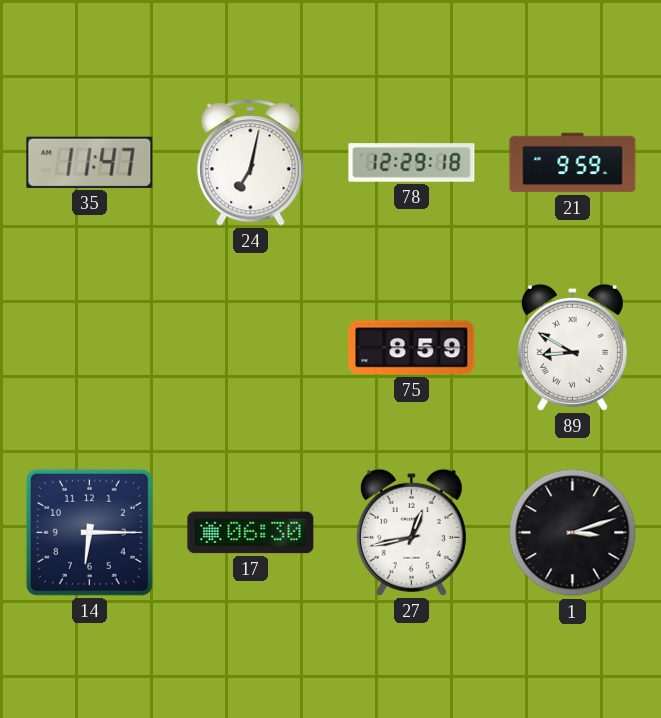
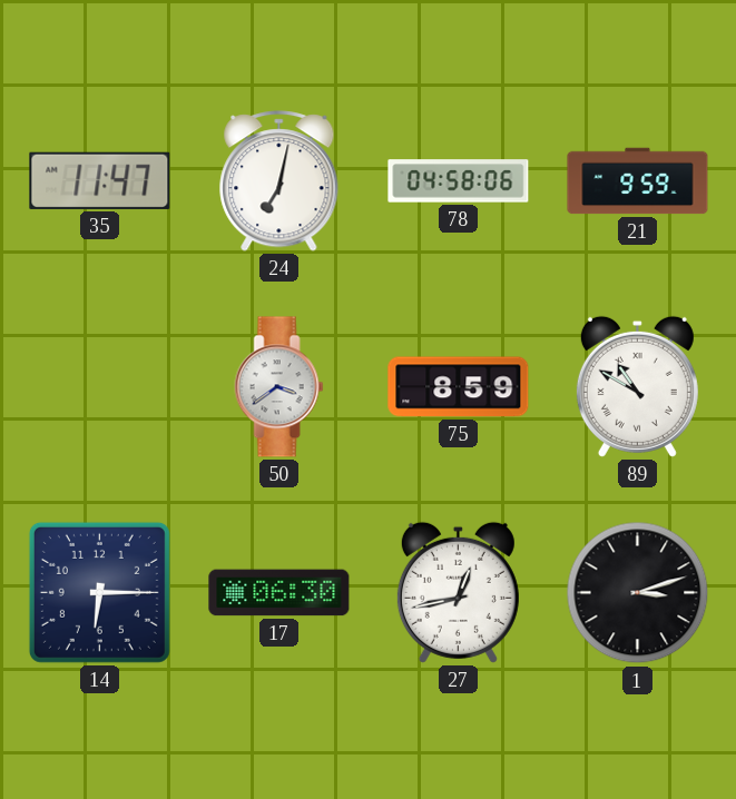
78: 12:29 -> 04:58 (459, 181)
50: none -> 3:39 (279, 387)
89: 8:50 -> 10:50 (637, 386)
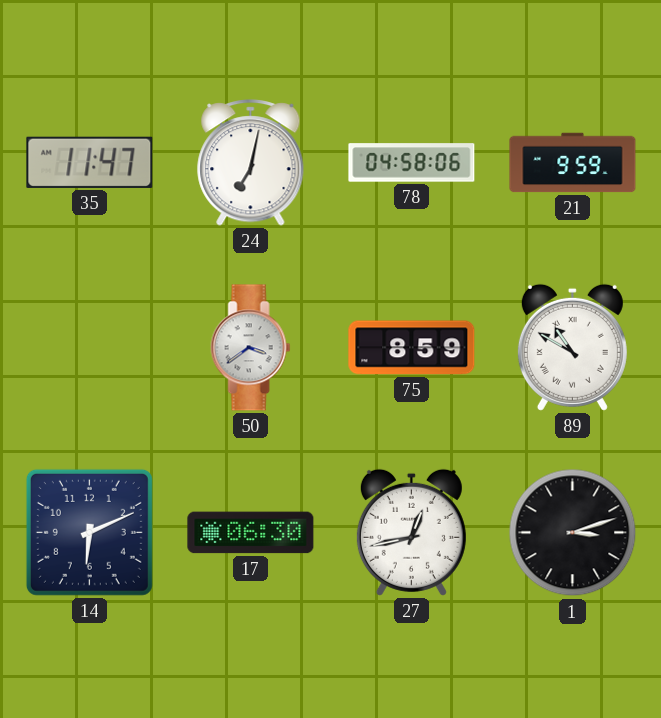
14: 6:15 -> 6:11 (89, 532)
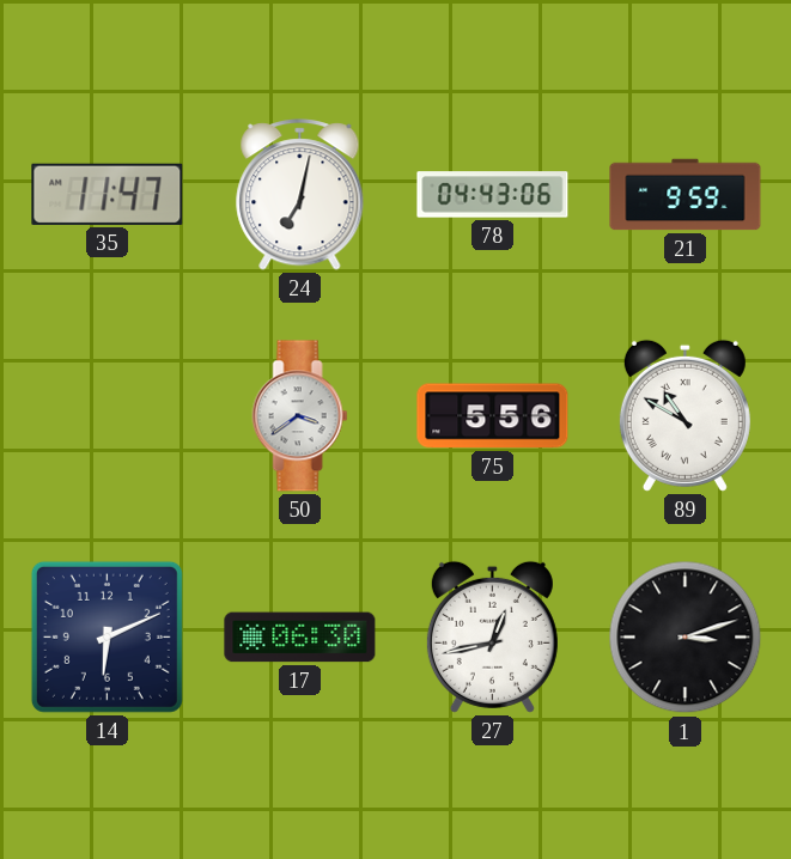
78: 04:58 -> 04:43 (493, 195)
75: 8:59 -> 5:56 (493, 416)
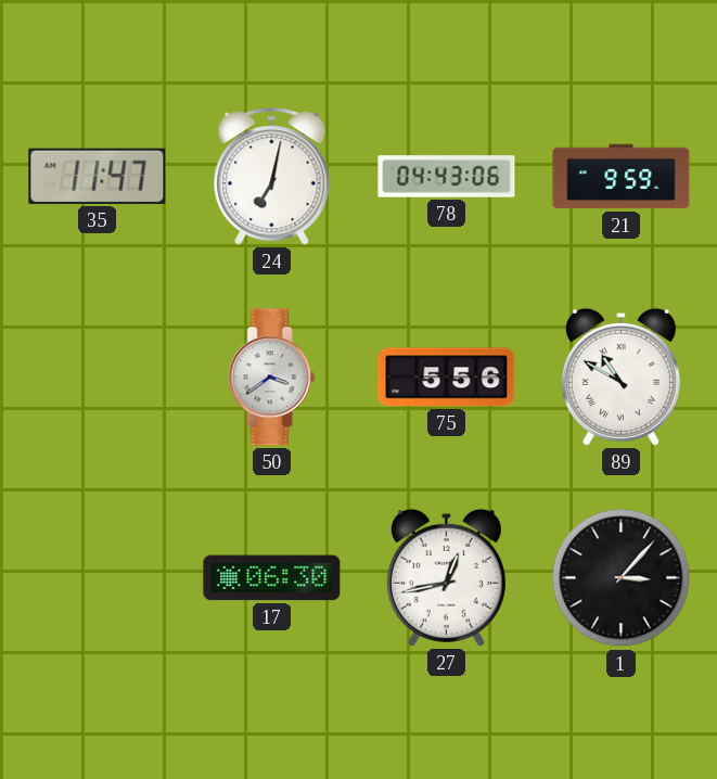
14: 6:11 -> none (107, 636)
1: 3:12 -> 3:07 (622, 578)
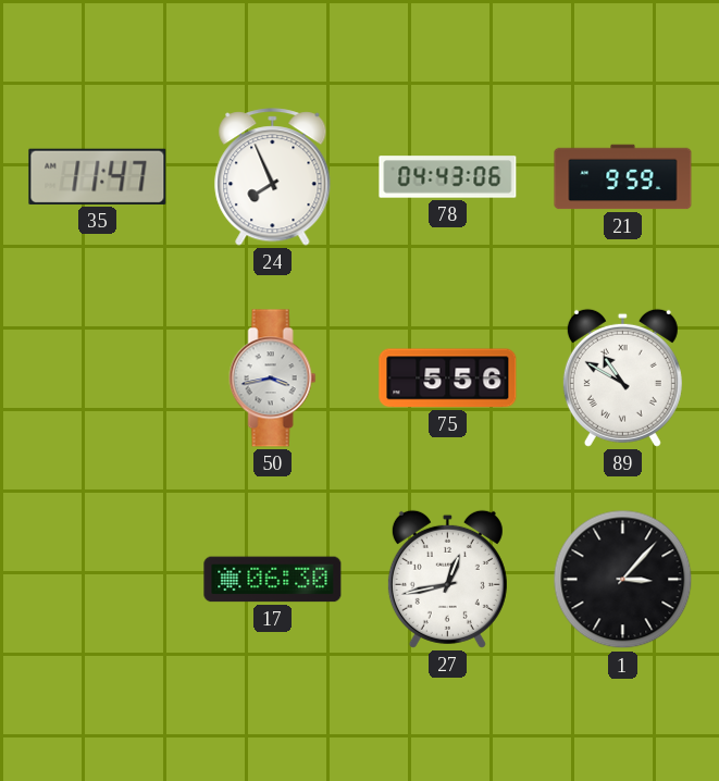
24: 7:02 -> 7:56 (273, 177)
50: 3:39 -> 3:43 (273, 379)
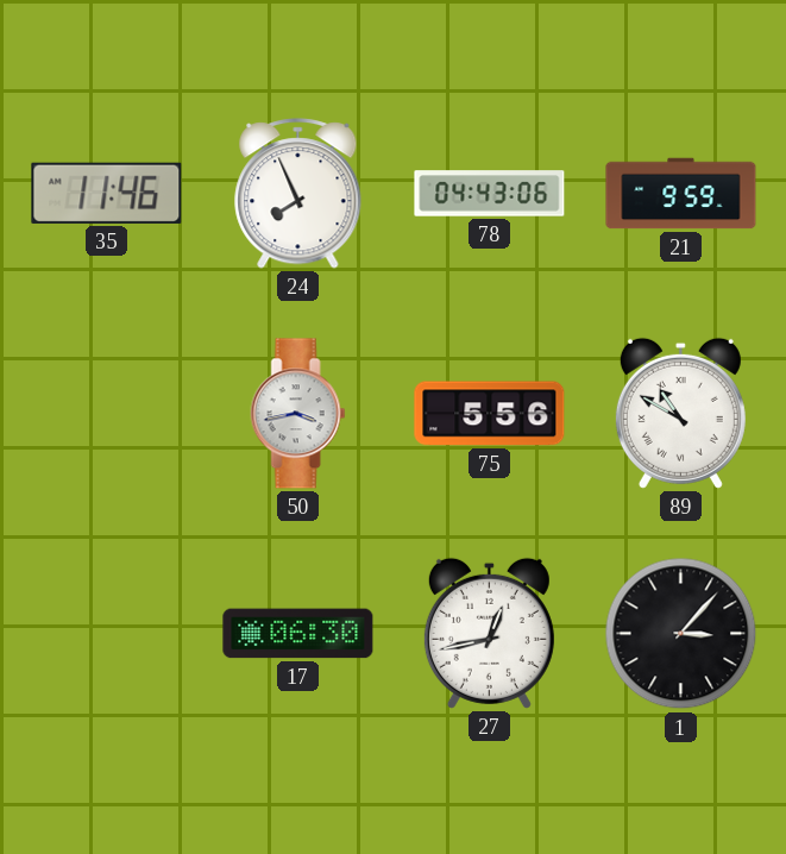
35: 11:47 -> 11:46 (107, 193)
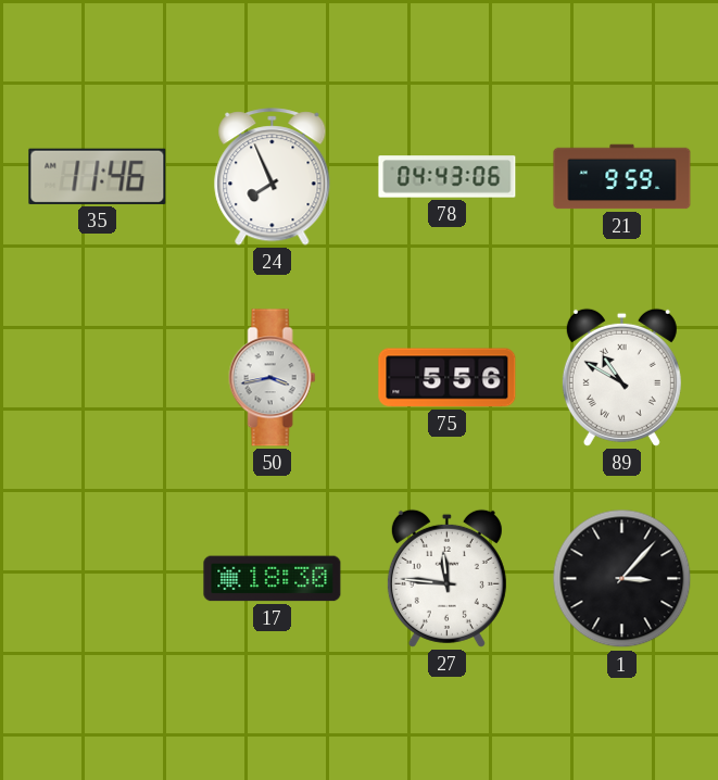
17: 06:30 -> 18:30 (273, 579)
27: 12:43 -> 11:46 (446, 578)
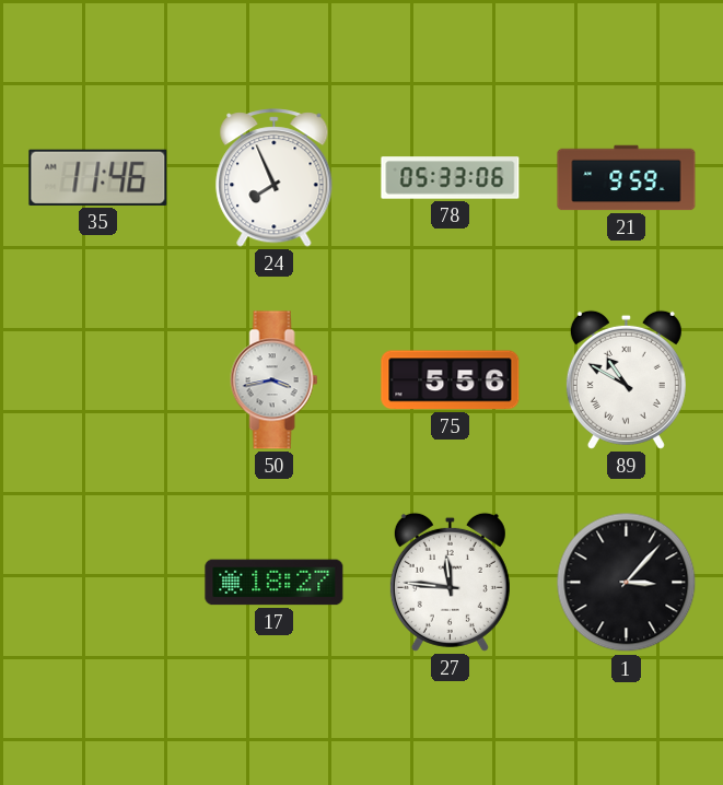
78: 04:43 -> 05:33 (451, 178)
17: 18:30 -> 18:27 (275, 583)
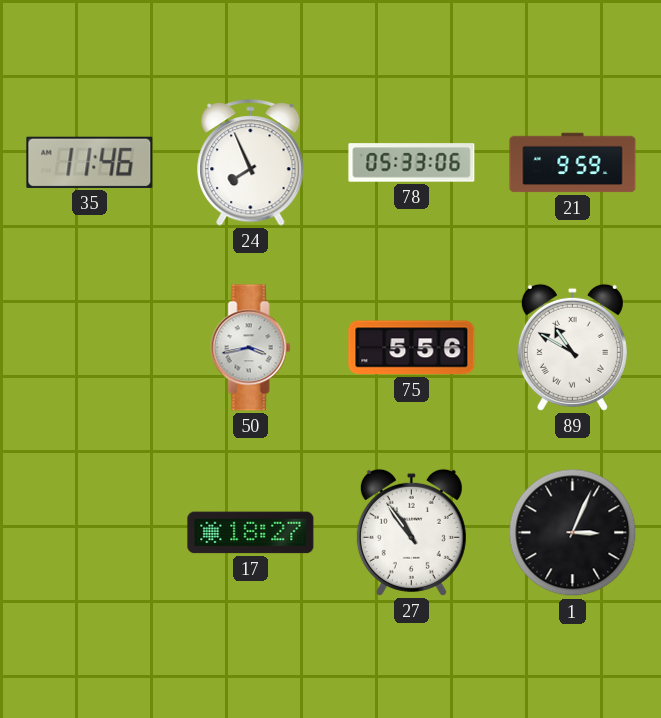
27: 11:46 -> 10:54 (411, 532)
1: 3:07 -> 3:04 (573, 533)
